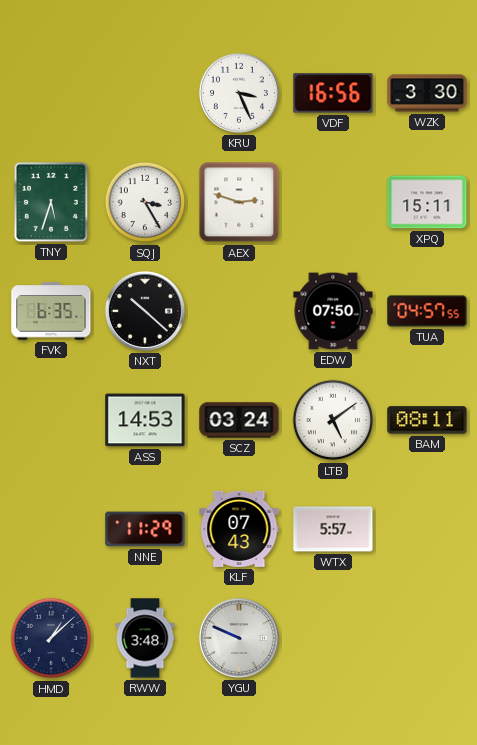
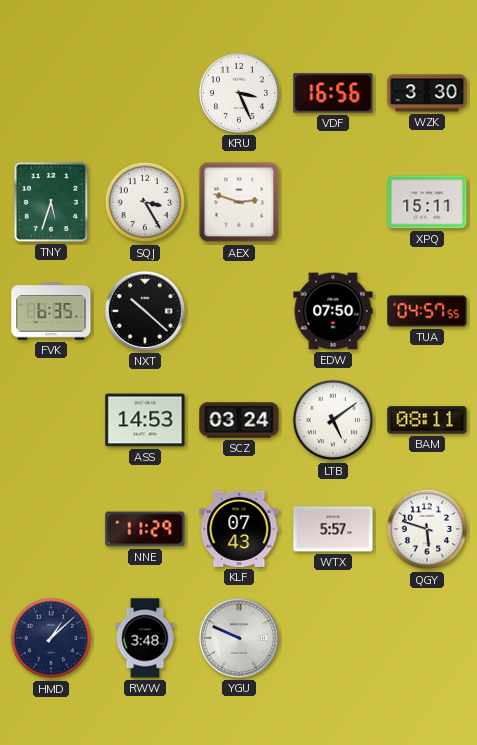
QGY: none -> 5:48 (427, 529)
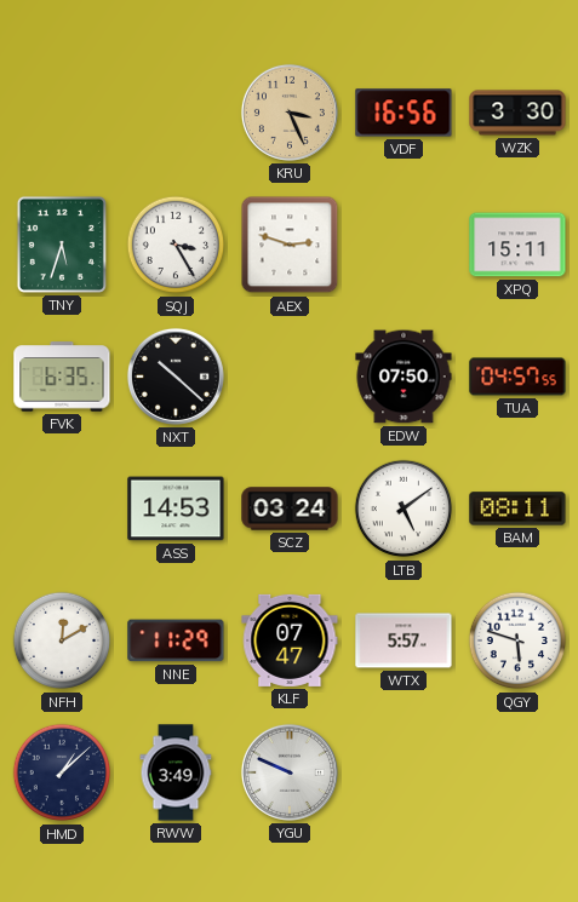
KRU dial: white -> champagne (290, 113)
NFH: none -> 12:10 (62, 640)
KLF: 07:43 -> 07:47 (290, 640)
RWW: 3:48 -> 3:49 (176, 772)
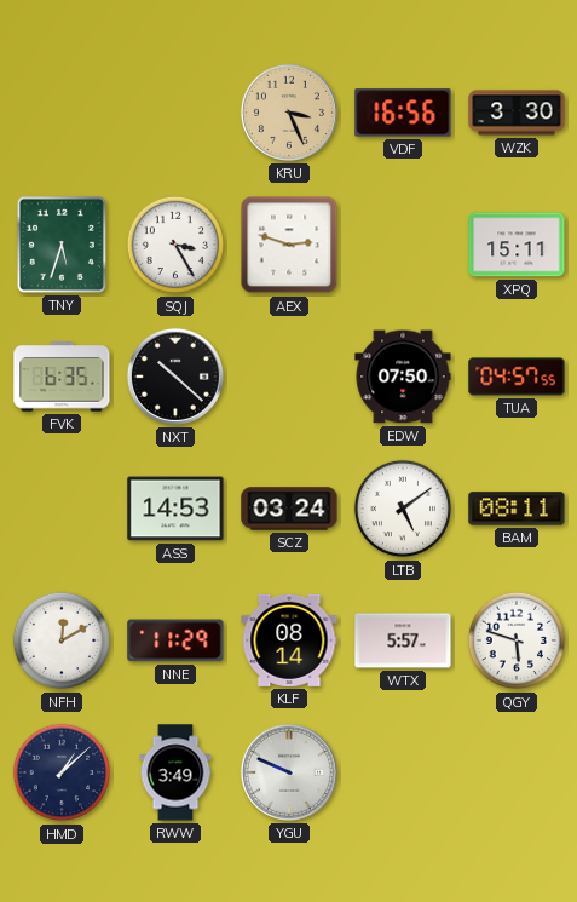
KLF: 07:47 -> 08:14 (289, 640)
